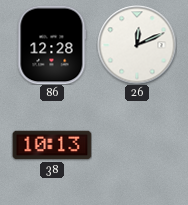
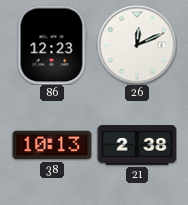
86: 12:28 -> 12:23 (52, 45)
21: none -> 2:38 (137, 146)
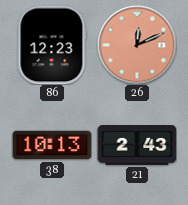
26 dial: white -> salmon (137, 45)
21: 2:38 -> 2:43 (137, 146)
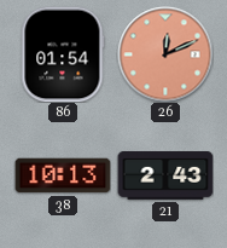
86: 12:23 -> 01:54 (63, 54)
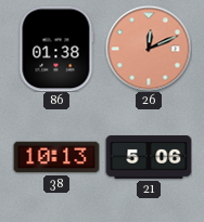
86: 01:54 -> 01:38 (56, 49)
21: 2:43 -> 5:06 (149, 158)
